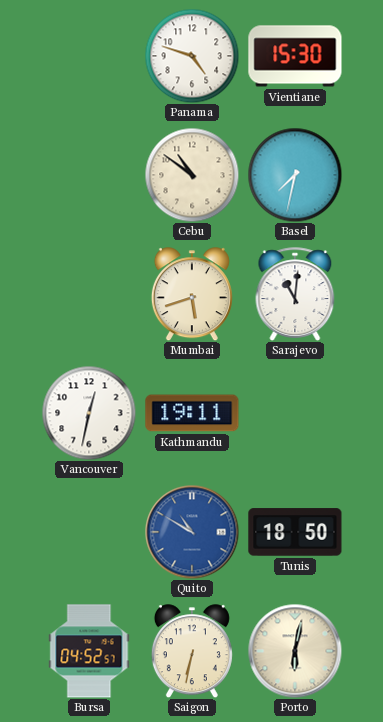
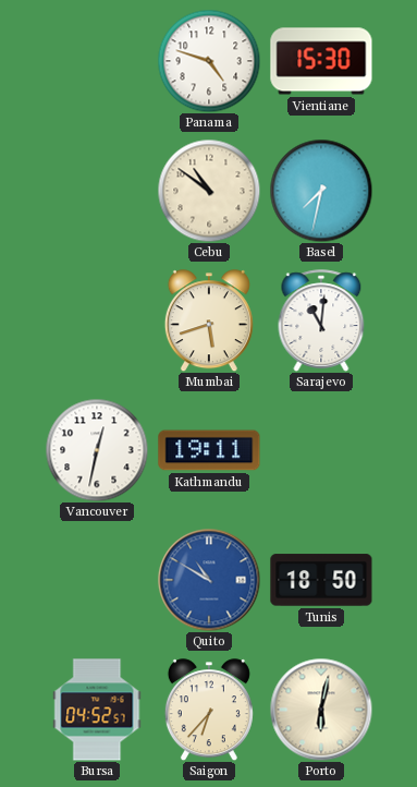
Saigon: 6:32 -> 6:37 (209, 710)
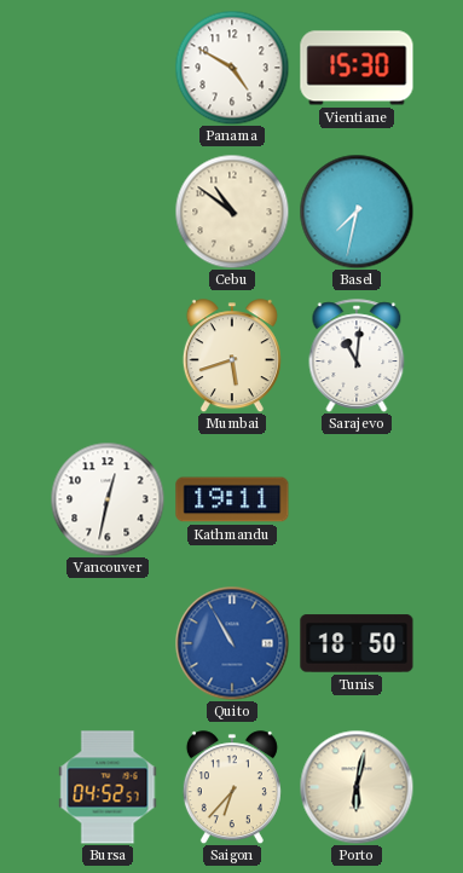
Panama: 4:48 -> 4:50 (232, 68)
Quito: 10:50 -> 10:55 (232, 643)
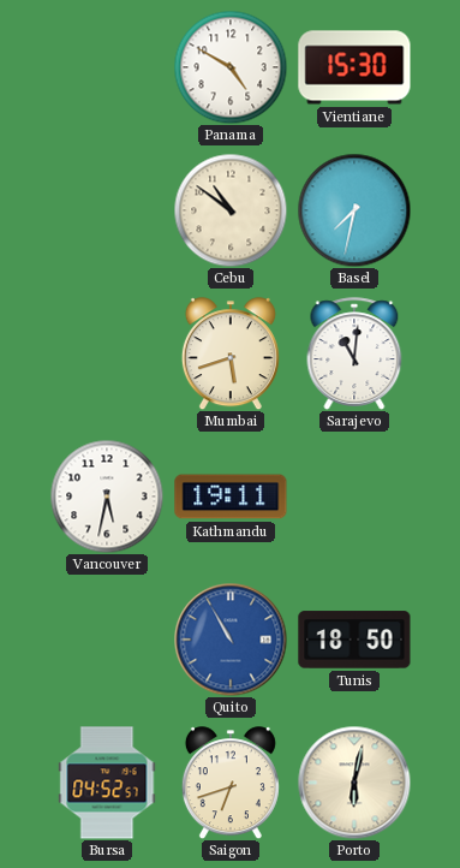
Vancouver: 12:32 -> 5:32 (107, 497)
Saigon: 6:37 -> 6:42 (231, 783)
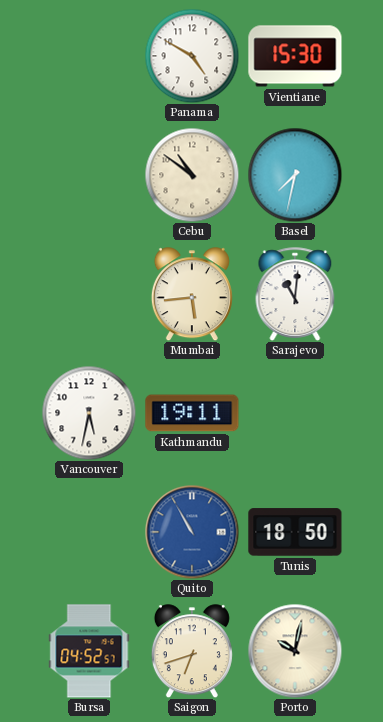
Mumbai: 5:42 -> 5:44 (192, 294)
Porto: 6:02 -> 10:02 (295, 651)
